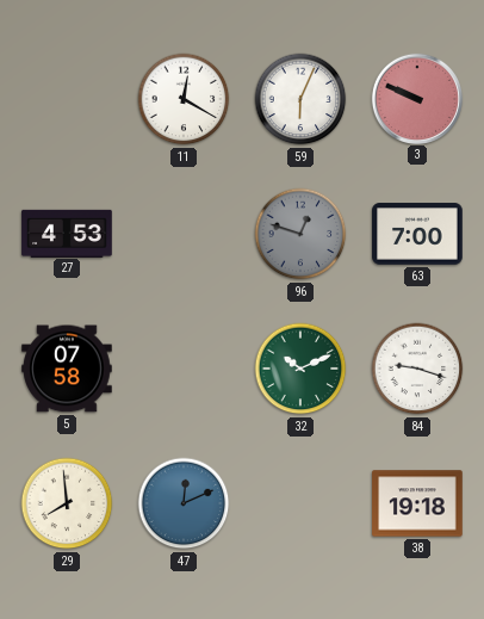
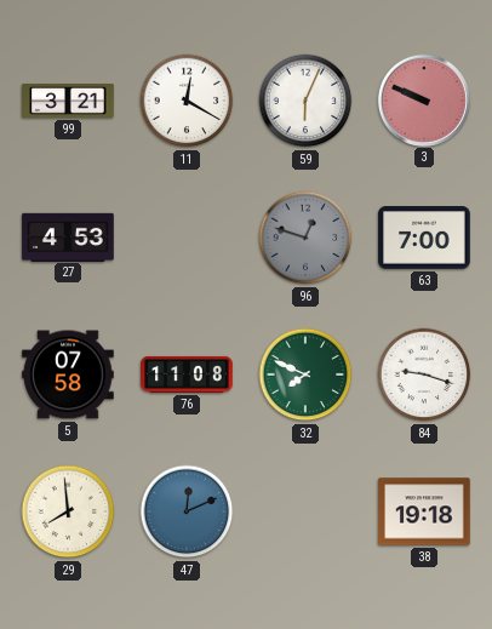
99: none -> 3:21 (68, 102)
76: none -> 11:08 (187, 374)
32: 10:11 -> 7:49 (305, 374)
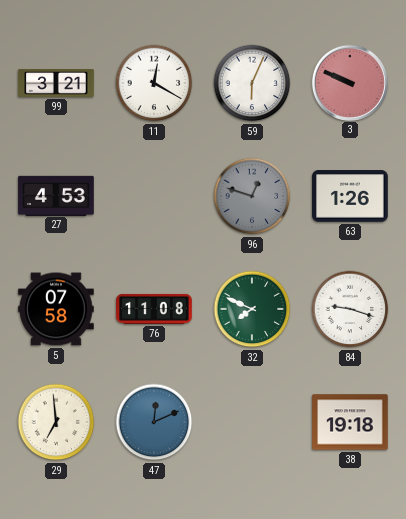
63: 7:00 -> 1:26 (350, 196)
29: 7:59 -> 6:59 (56, 422)
